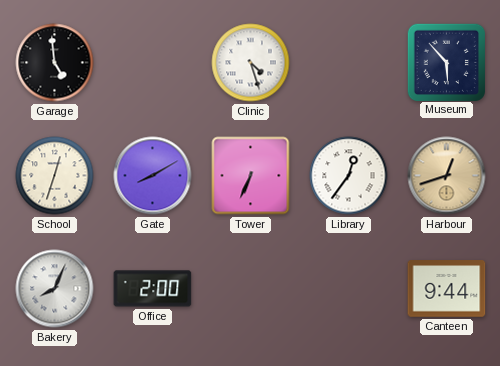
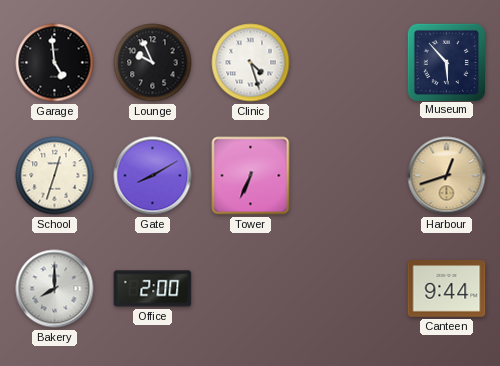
Lounge: none -> 9:56 (153, 63)
Library: 12:36 -> none (349, 176)
Bakery: 8:04 -> 8:00 (55, 289)
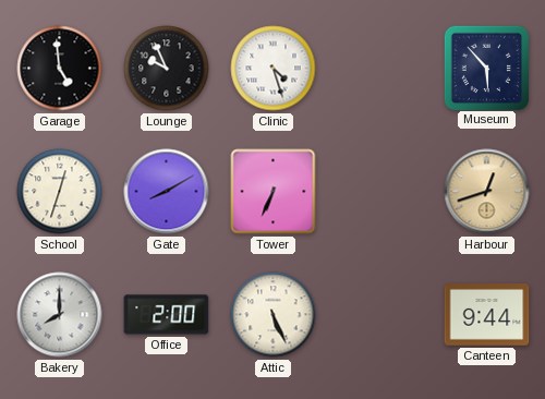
Attic: none -> 5:26 (274, 315)
